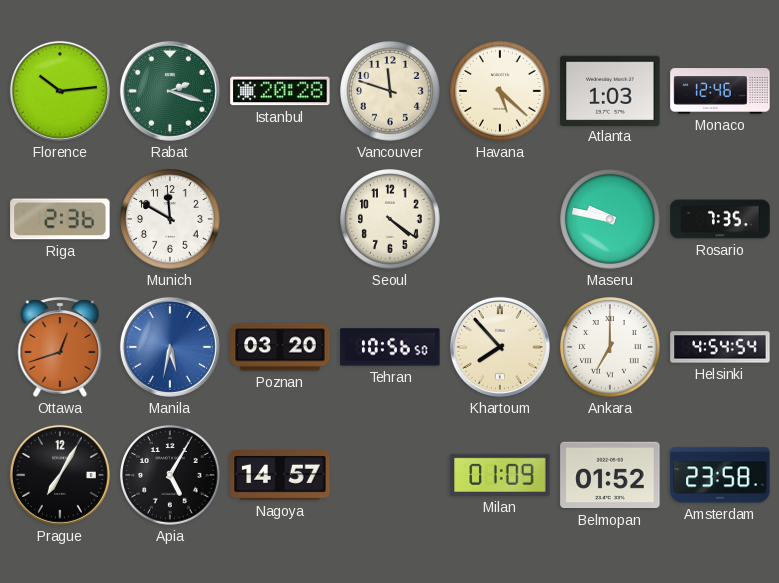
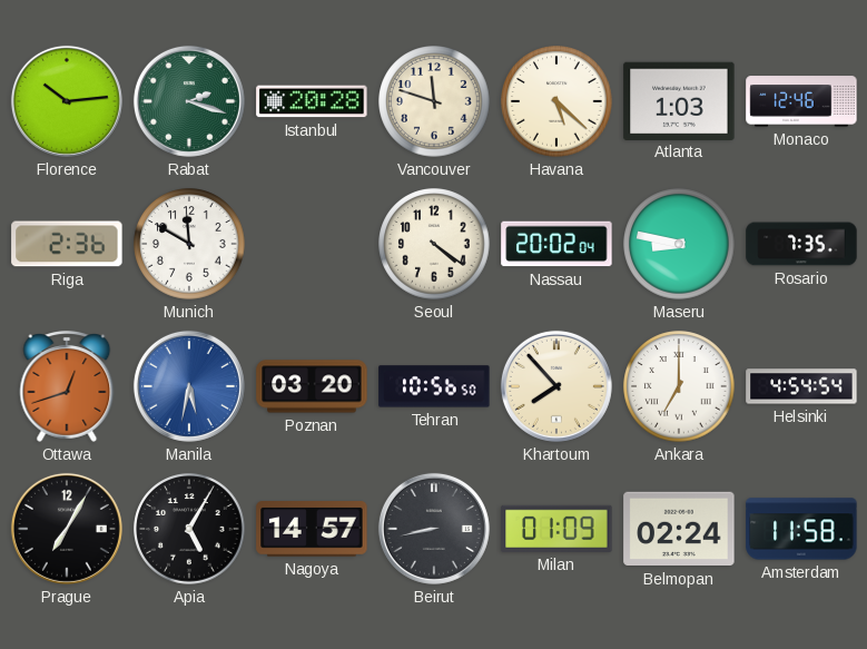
Nassau: none -> 20:02 (556, 244)
Maseru: 9:47 -> 8:47 (679, 244)
Beirut: none -> 8:43 (434, 529)
Belmopan: 01:52 -> 02:24 (679, 529)
Amsterdam: 23:58 -> 11:58 (801, 529)
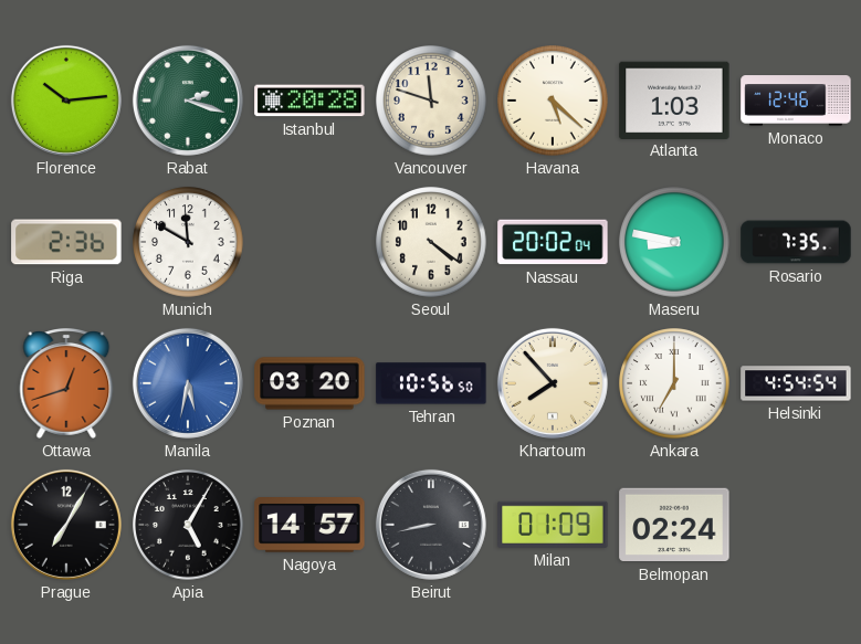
Amsterdam: 11:58 -> none (801, 529)
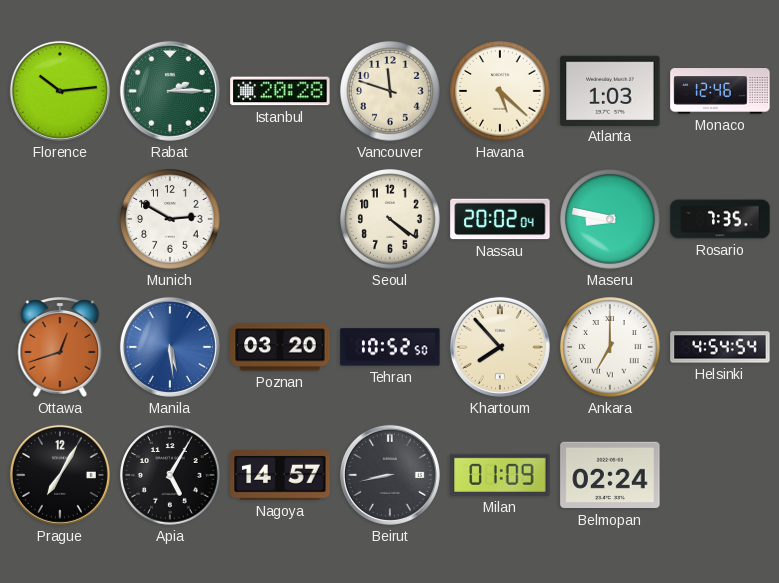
Rabat: 2:18 -> 2:15 (170, 91)
Riga: 2:36 -> none (66, 242)
Munich: 11:50 -> 2:50 (170, 219)
Manila: 5:32 -> 5:29 (170, 347)
Tehran: 10:56 -> 10:52 (390, 347)
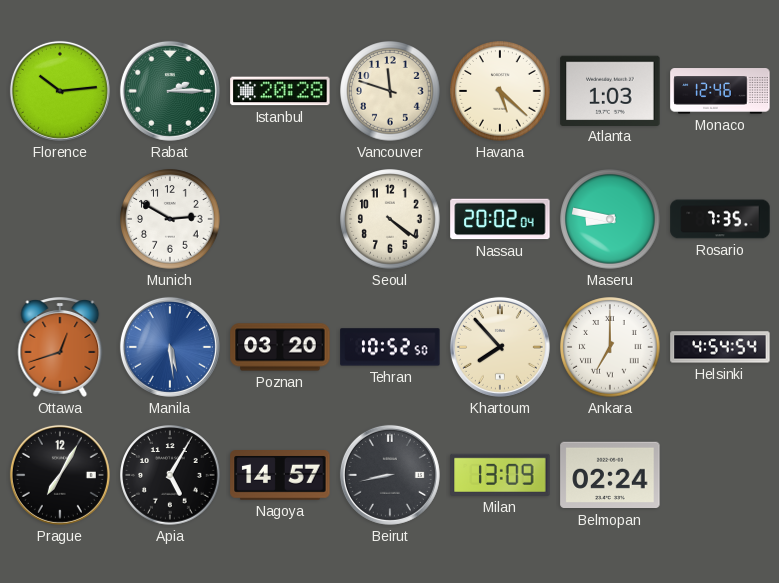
Milan: 01:09 -> 13:09 (500, 475)
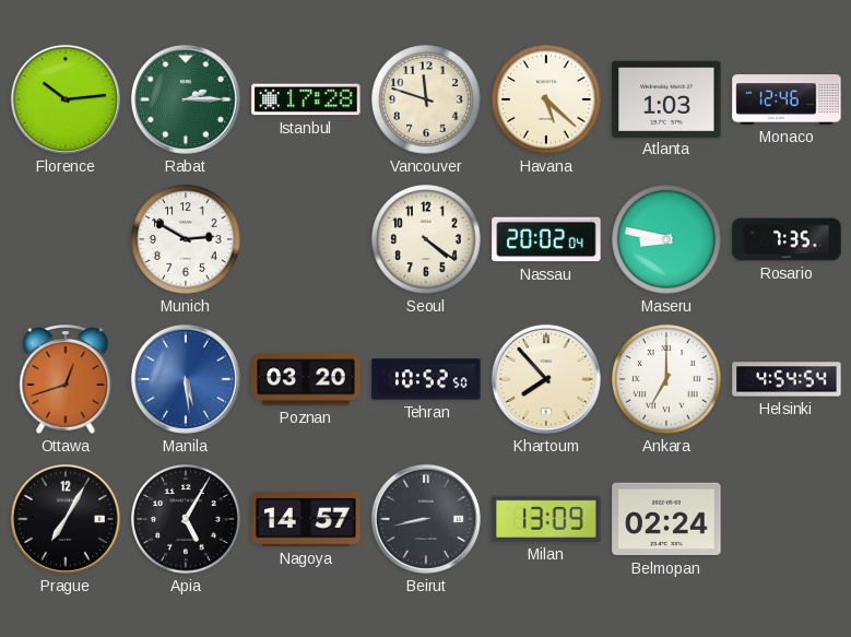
Istanbul: 20:28 -> 17:28 (306, 99)
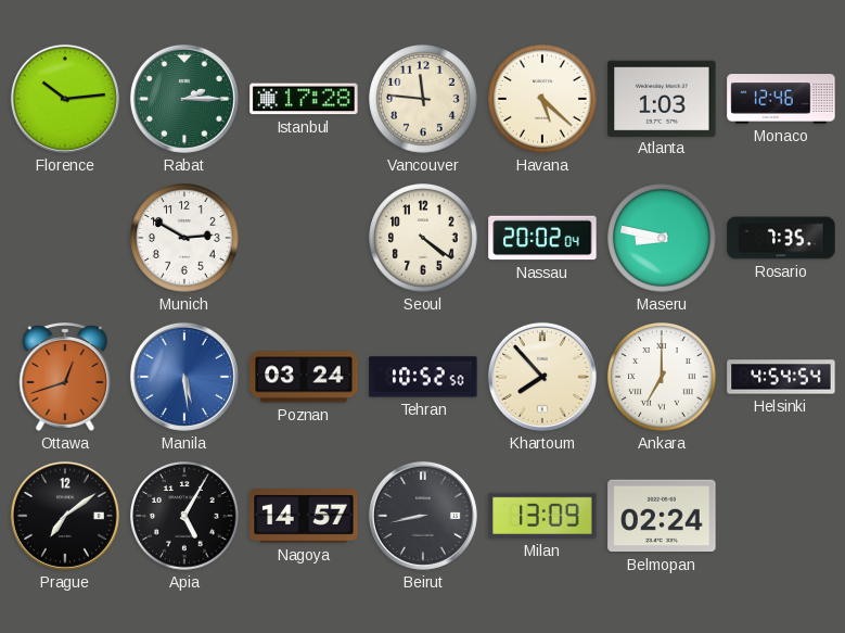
Vancouver: 11:48 -> 11:46 (423, 99)
Poznan: 03:20 -> 03:24 (304, 377)
Prague: 7:05 -> 7:09 (65, 516)
